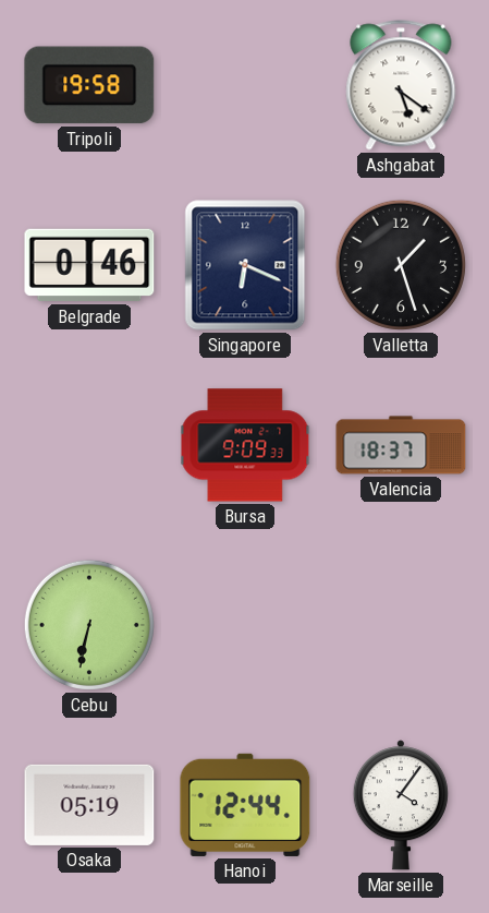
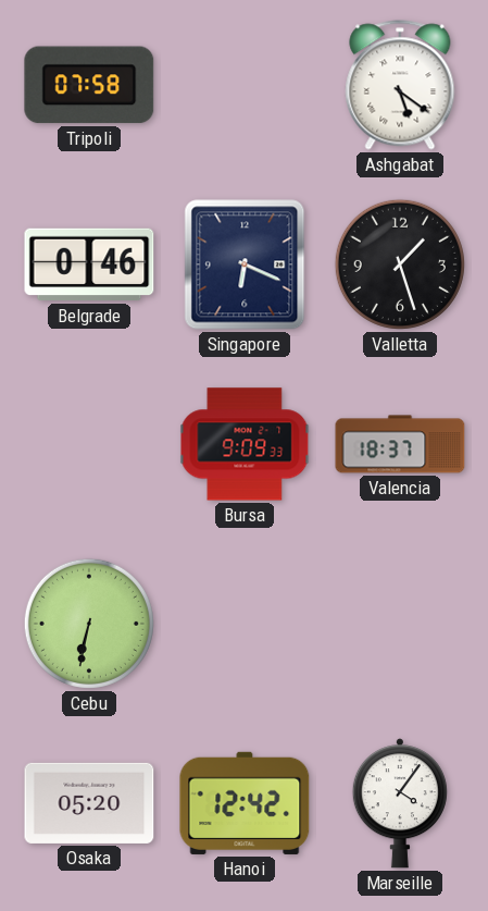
Tripoli: 19:58 -> 07:58 (89, 85)
Osaka: 05:19 -> 05:20 (89, 803)
Hanoi: 12:44 -> 12:42 (245, 803)
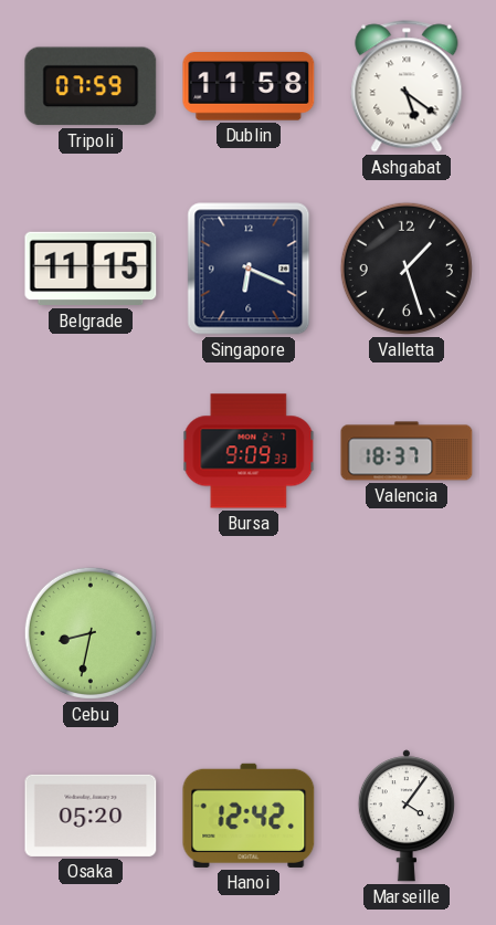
Tripoli: 07:58 -> 07:59 (91, 86)
Dublin: none -> 11:58 (249, 87)
Belgrade: 0:46 -> 11:15 (91, 269)
Cebu: 6:32 -> 8:32 (91, 633)
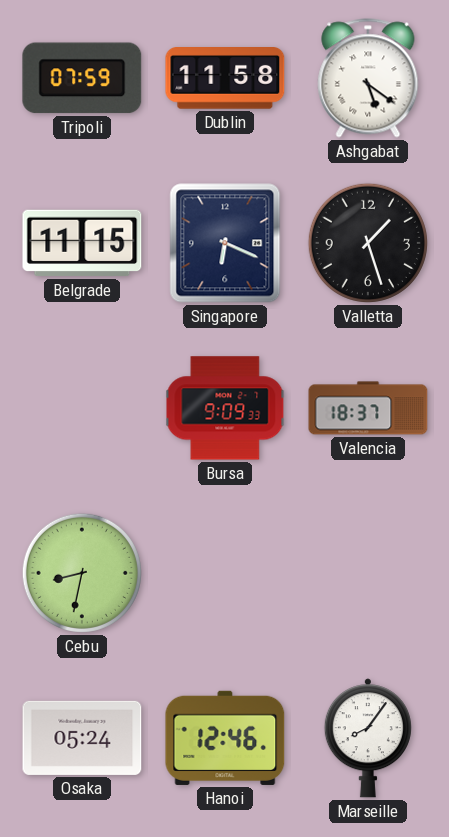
Osaka: 05:20 -> 05:24 (82, 738)
Hanoi: 12:42 -> 12:46 (225, 738)
Marseille: 4:06 -> 8:06 (368, 738)
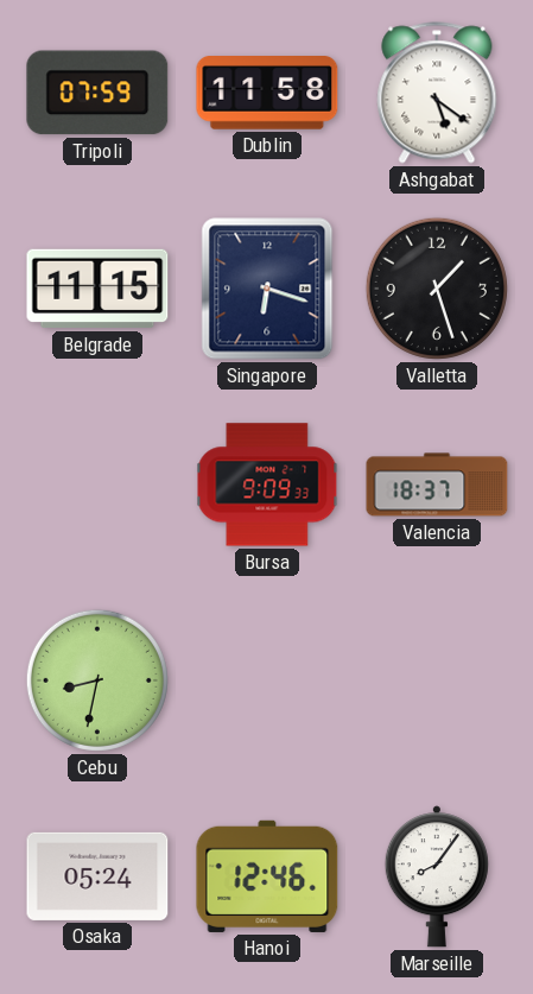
Singapore: 6:19 -> 6:18 (267, 289)
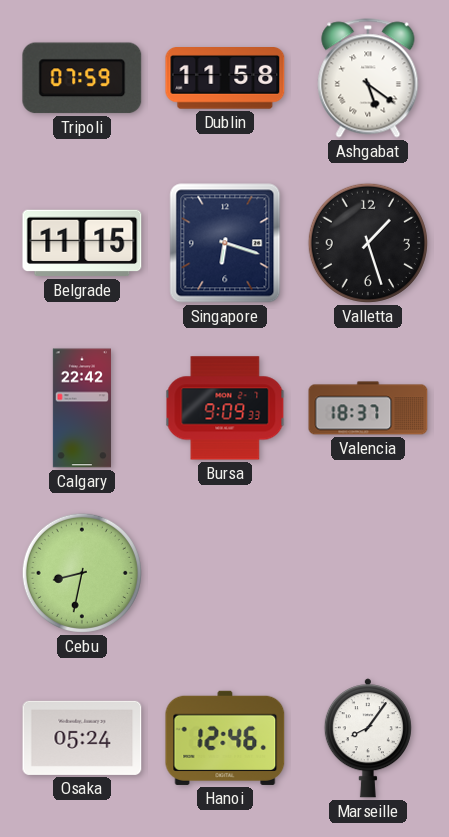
Calgary: none -> 22:42 (82, 408)
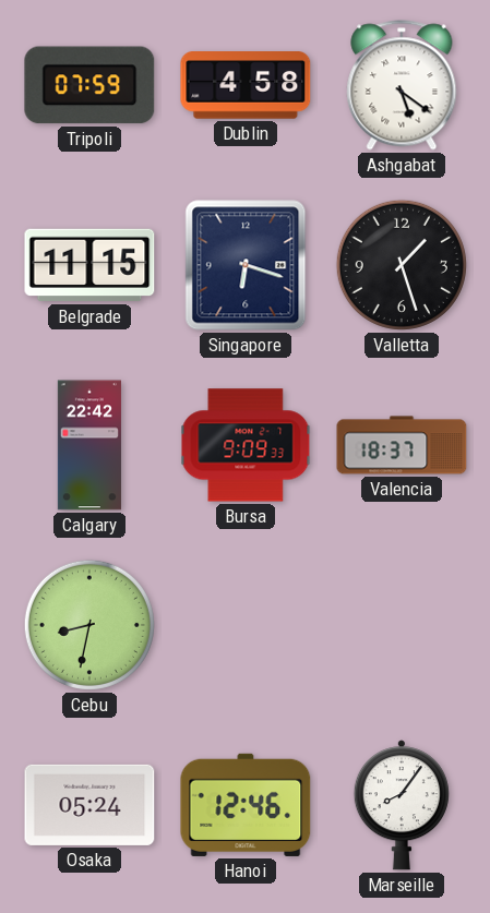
Dublin: 11:58 -> 4:58 (246, 86)
